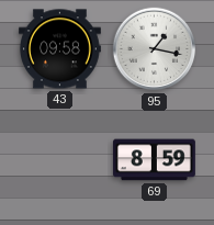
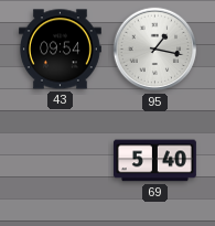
43: 09:58 -> 09:54 (60, 50)
69: 8:59 -> 5:40 (154, 161)
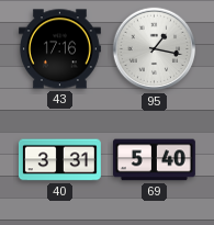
43: 09:54 -> 17:16 (59, 49)
40: none -> 3:31 (59, 160)
